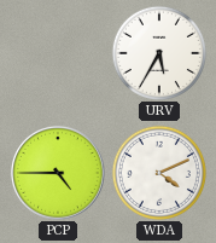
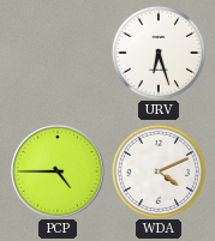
URV: 5:35 -> 6:27 (159, 53)
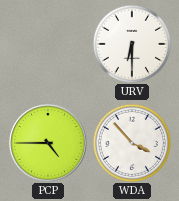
URV: 6:27 -> 6:30 (132, 44)
WDA: 4:11 -> 3:53 (132, 143)
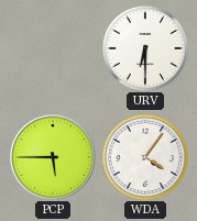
PCP: 4:45 -> 5:45 (53, 157)
WDA: 3:53 -> 4:06 (145, 157)
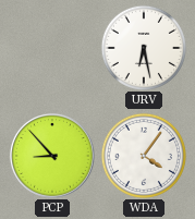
URV: 6:30 -> 6:28 (144, 48)
PCP: 5:45 -> 8:53 (52, 156)
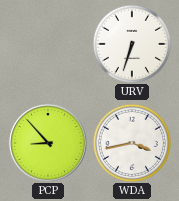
URV: 6:28 -> 6:33 (132, 44)
WDA: 4:06 -> 3:43 (132, 143)
